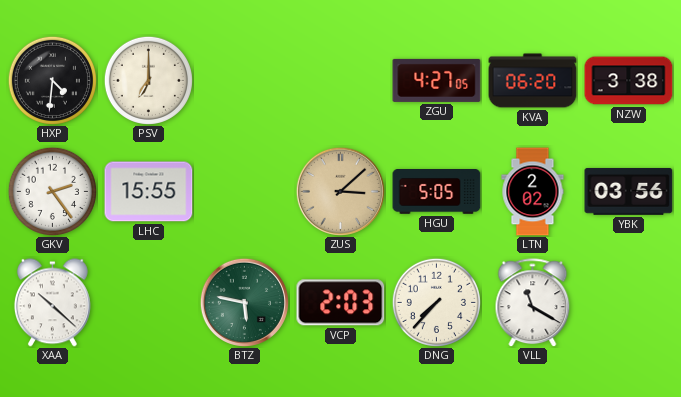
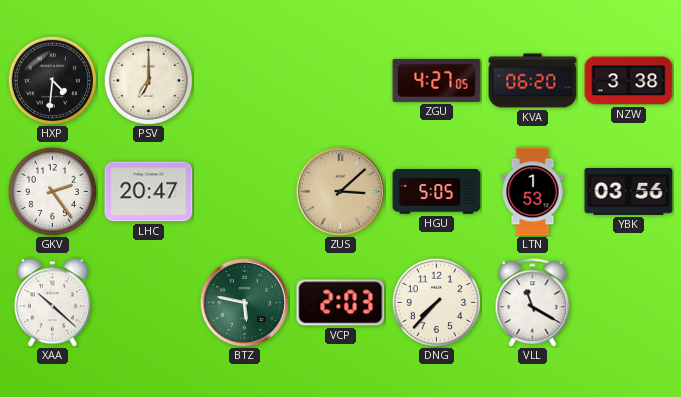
LHC: 15:55 -> 20:47 (149, 192)
LTN: 2:02 -> 1:53 (533, 192)
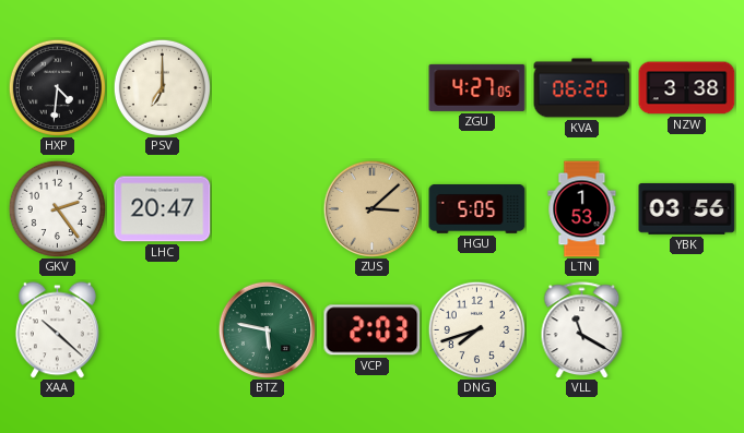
DNG: 7:37 -> 7:42 (476, 329)
